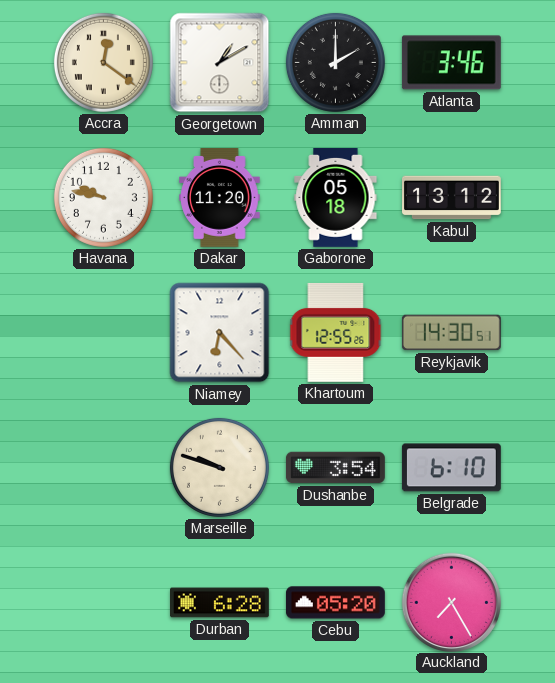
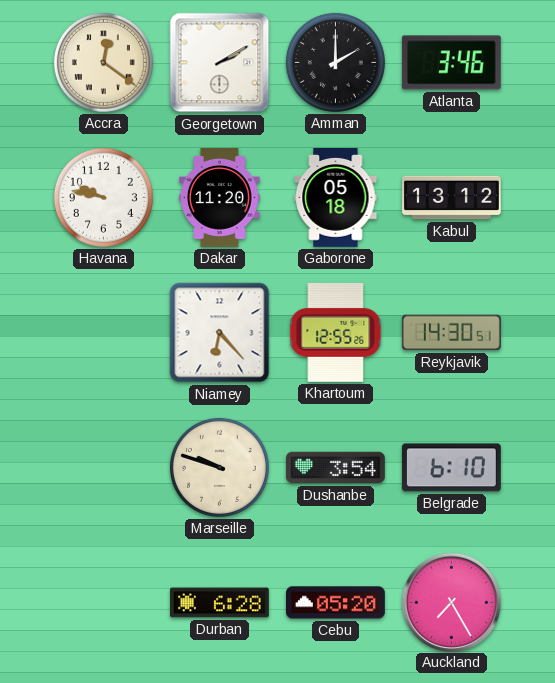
Georgetown: 1:10 -> 2:10 (220, 63)
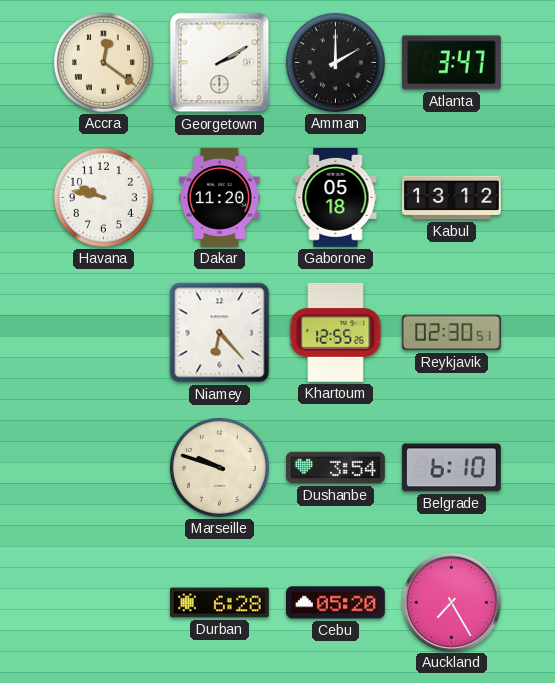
Atlanta: 3:46 -> 3:47 (451, 63)
Reykjavik: 14:30 -> 02:30 (451, 333)
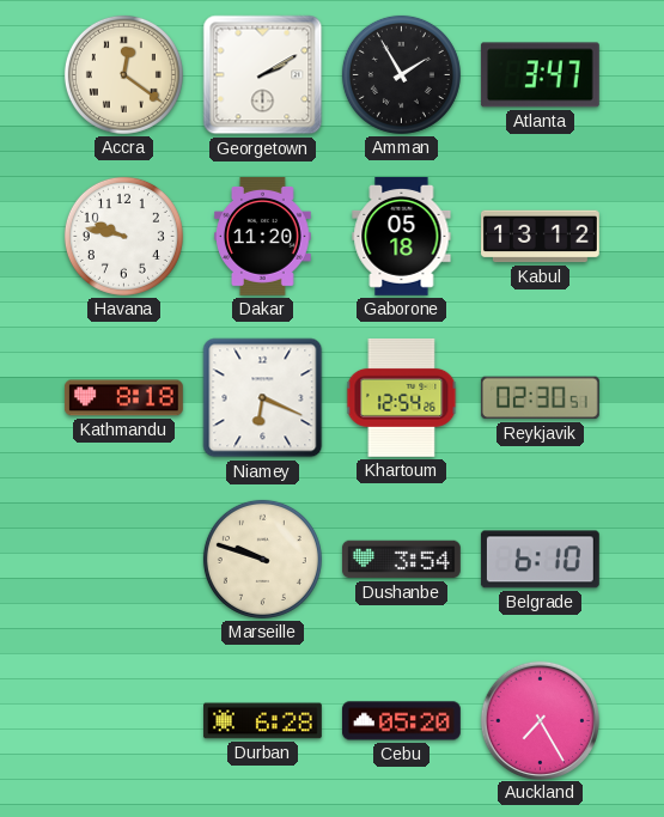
Amman: 2:00 -> 1:55 (401, 74)
Kathmandu: none -> 8:18 (123, 398)
Niamey: 6:23 -> 6:19 (263, 398)
Khartoum: 12:55 -> 12:54 (402, 397)
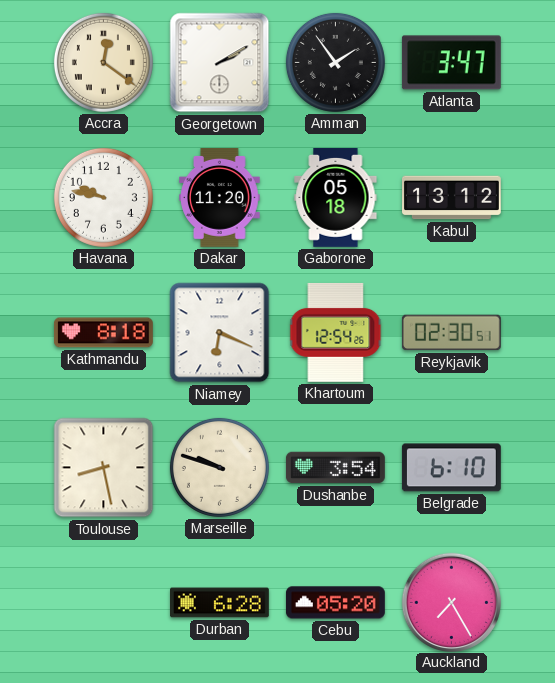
Amman: 1:55 -> 1:54 (335, 62)
Toulouse: none -> 8:28 (104, 468)
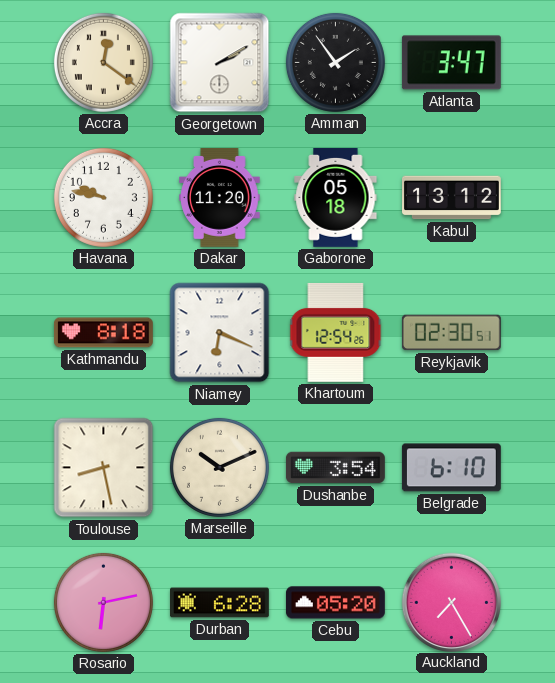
Marseille: 9:48 -> 10:11 (219, 467)
Rosario: none -> 6:13 (103, 602)
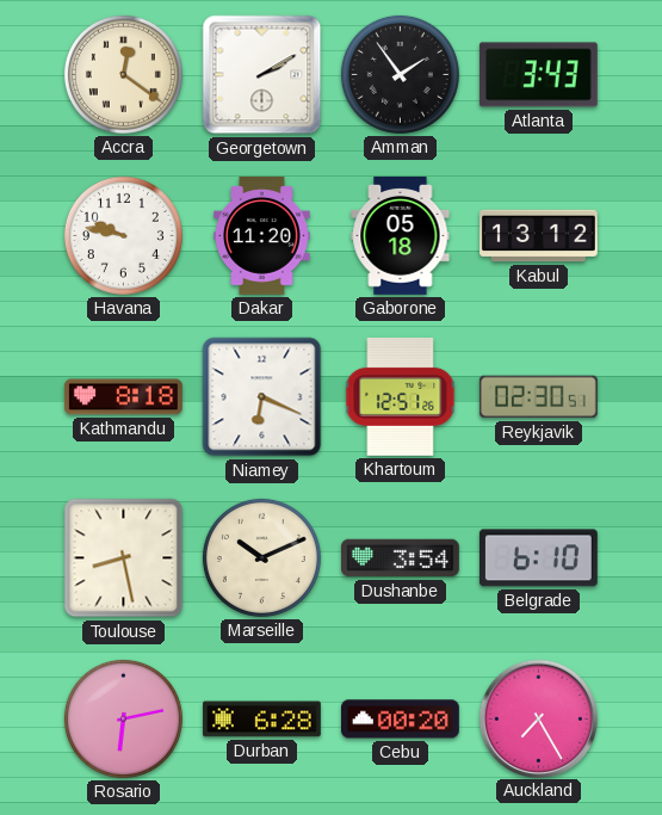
Atlanta: 3:47 -> 3:43 (538, 75)
Khartoum: 12:54 -> 12:51 (401, 396)
Cebu: 05:20 -> 00:20 (400, 720)
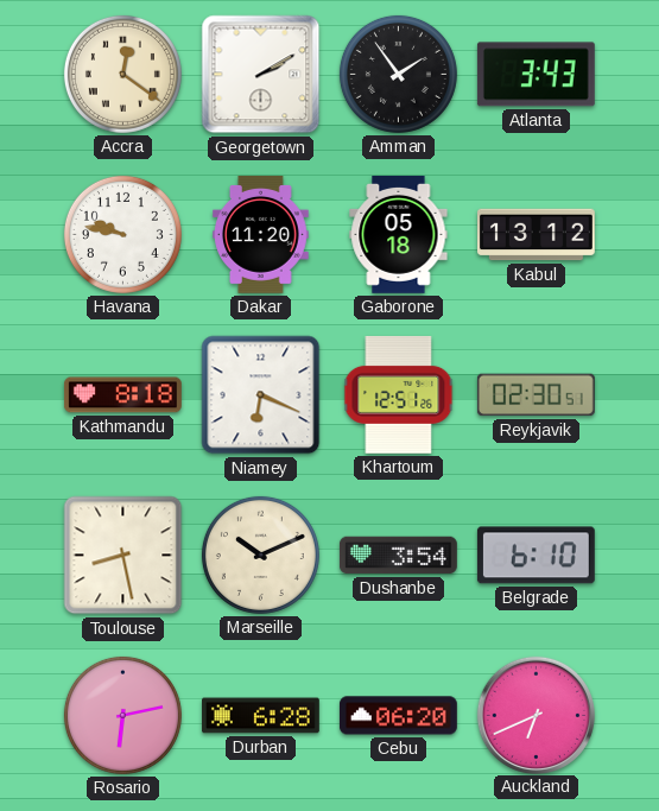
Cebu: 00:20 -> 06:20 (398, 716)
Auckland: 7:25 -> 6:41 (536, 715)
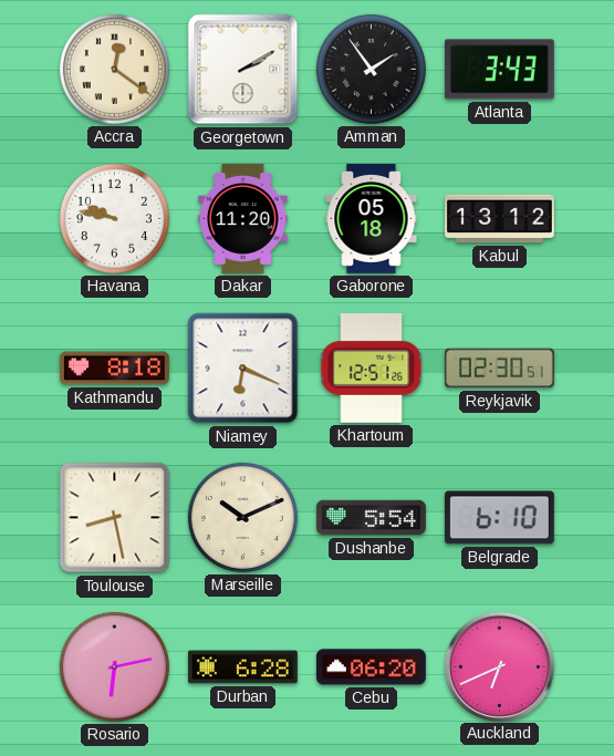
Dushanbe: 3:54 -> 5:54 (371, 518)
